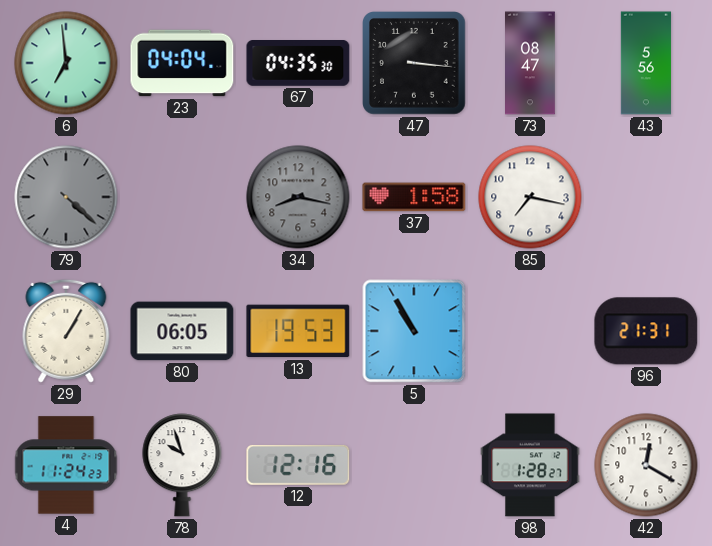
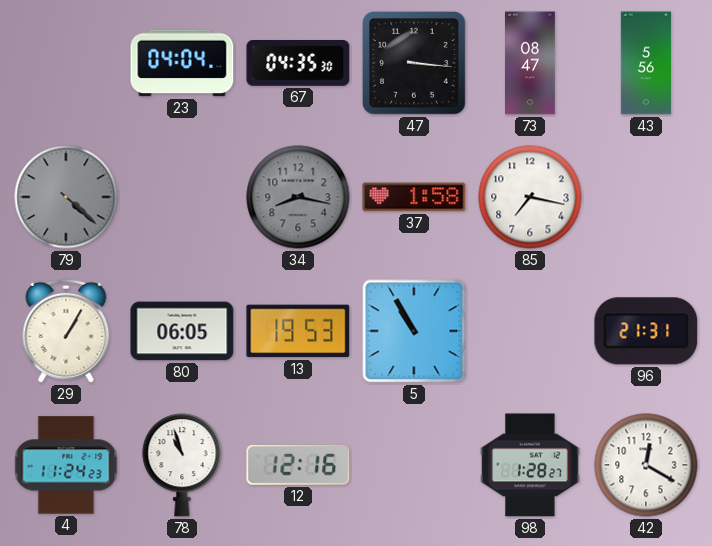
6: 6:59 -> none (66, 63)
78: 9:57 -> 10:57 (182, 465)
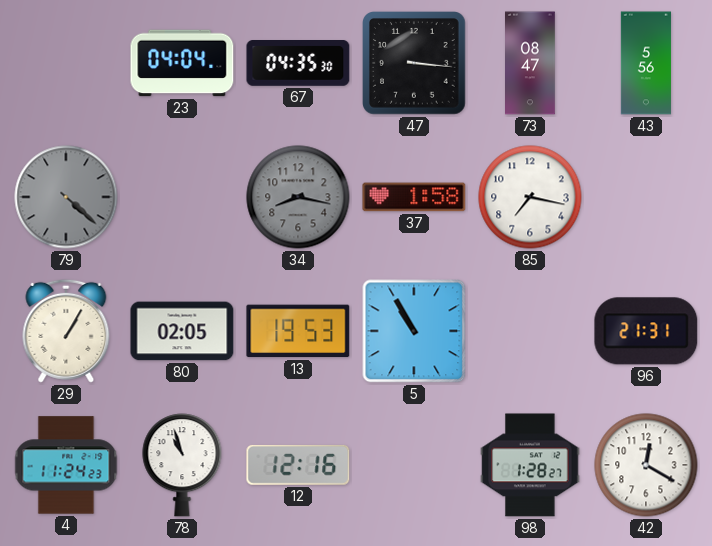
80: 06:05 -> 02:05 (182, 331)
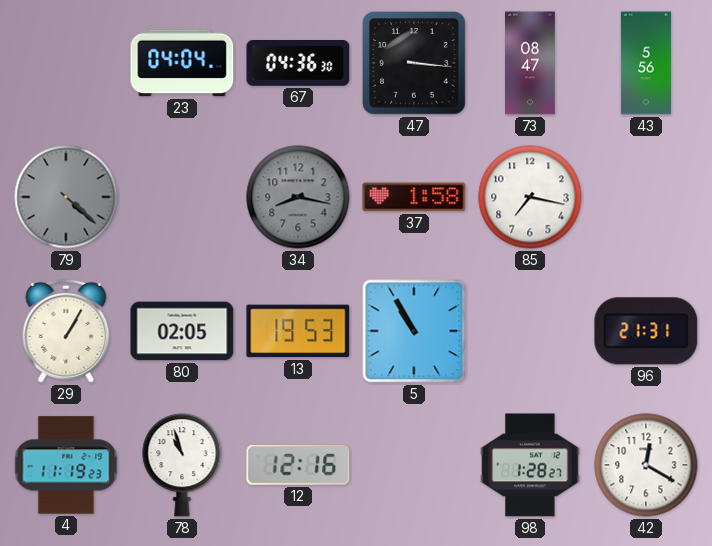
67: 04:35 -> 04:36 (298, 64)
4: 11:24 -> 11:19 (66, 465)
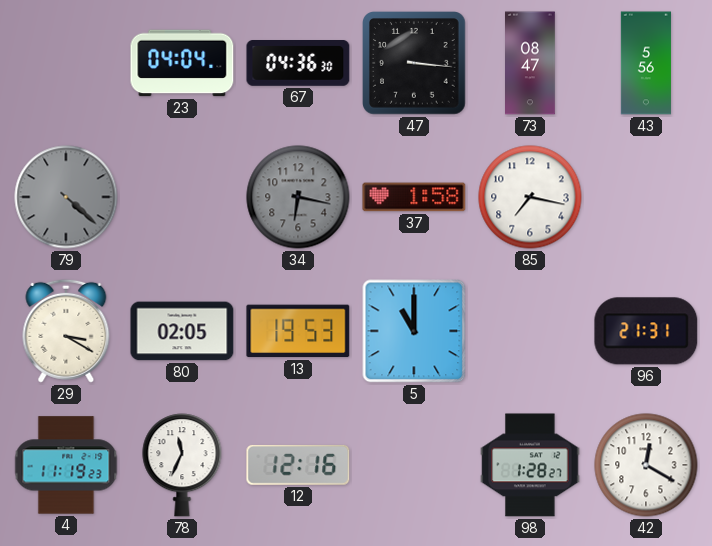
34: 8:17 -> 6:17 (298, 197)
29: 1:05 -> 3:20 (66, 331)
5: 10:55 -> 11:00 (414, 331)
78: 10:57 -> 11:34 (182, 465)
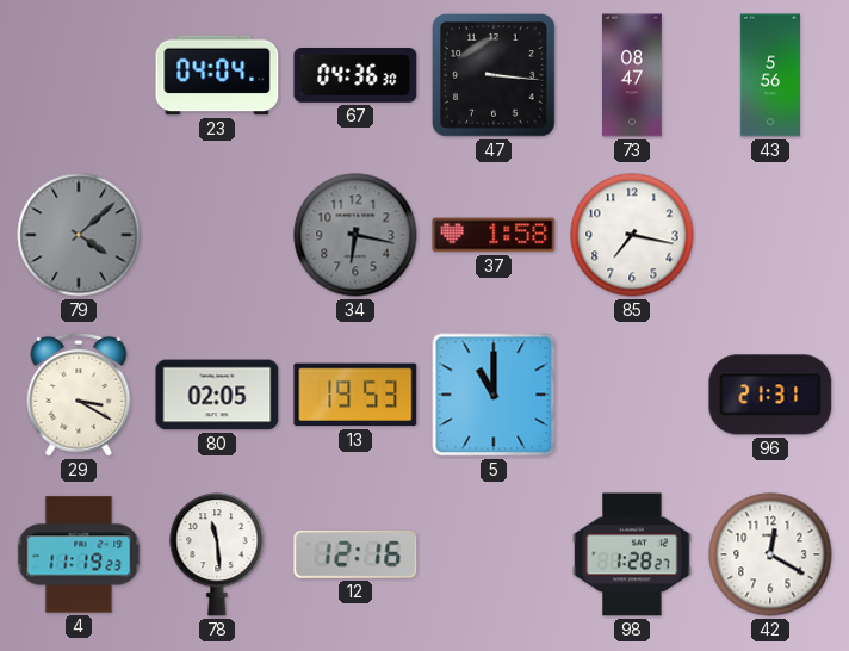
79: 4:22 -> 4:08 (79, 235)
78: 11:34 -> 11:29 (217, 554)
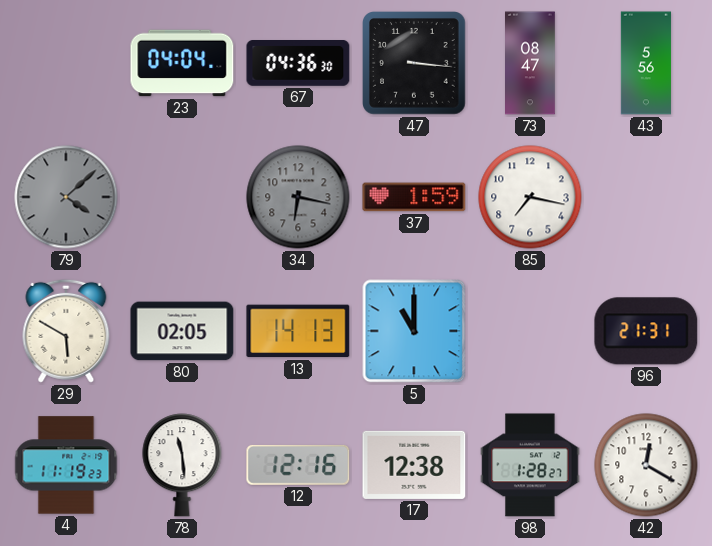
37: 1:58 -> 1:59 (414, 197)
29: 3:20 -> 5:50 (66, 331)
13: 19:53 -> 14:13 (298, 331)
17: none -> 12:38 (414, 465)
